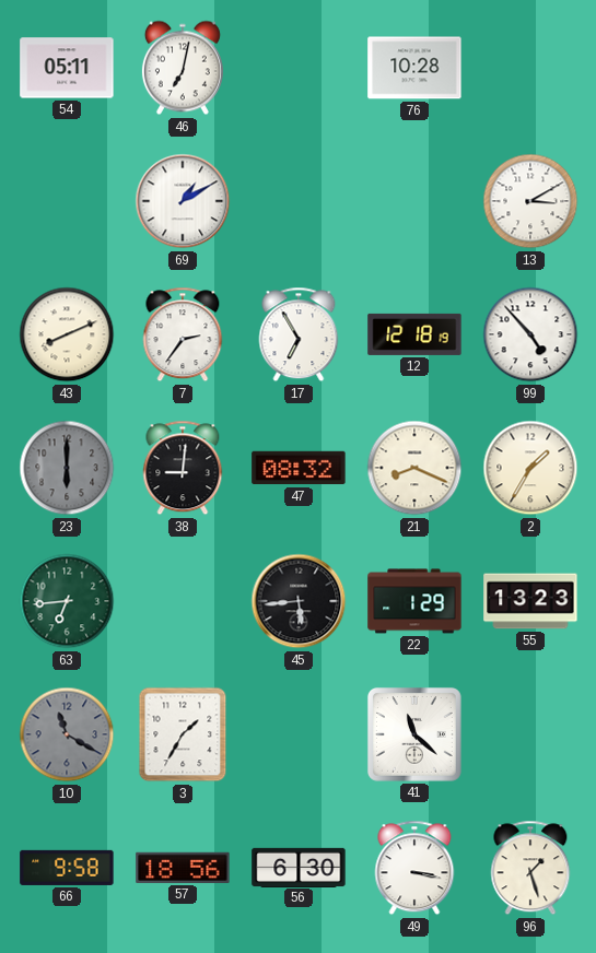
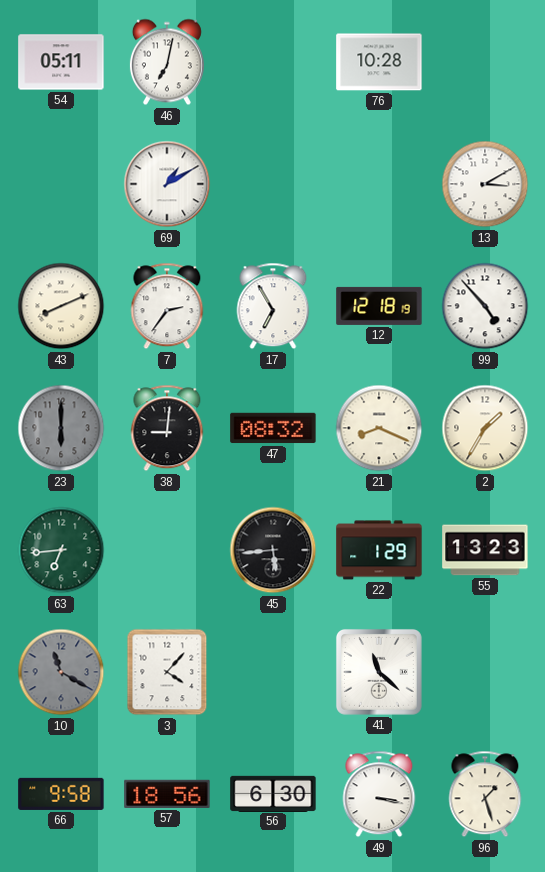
3: 1:35 -> 4:07 (167, 672)
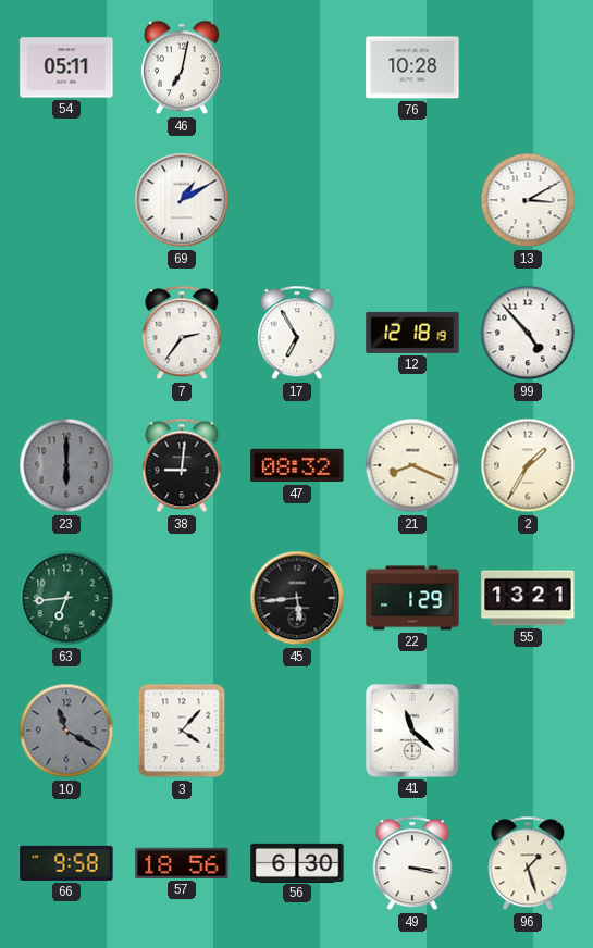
43: 8:11 -> none (61, 306)
55: 13:23 -> 13:21 (528, 598)
